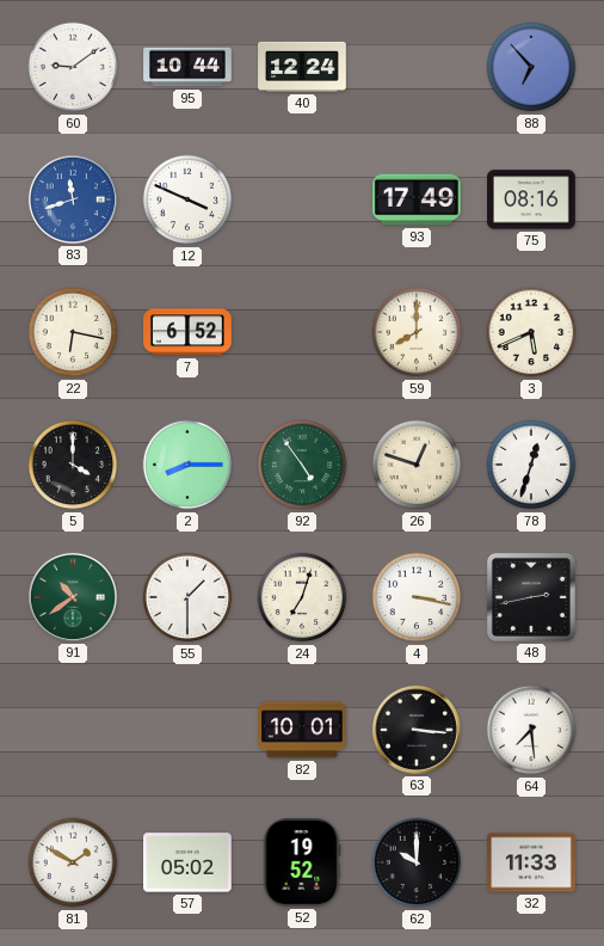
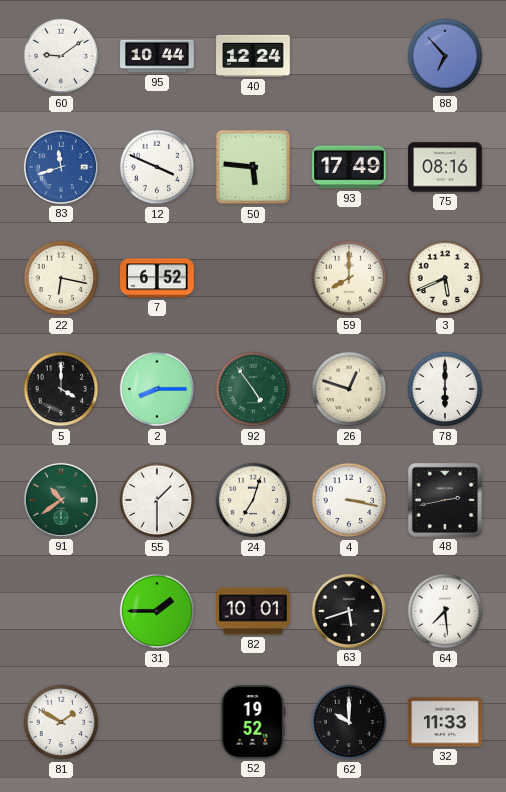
50: none -> 5:46 (253, 167)
78: 12:33 -> 6:00 (445, 389)
31: none -> 1:45 (157, 611)
63: 3:16 -> 5:42 (349, 611)
57: 05:02 -> none (187, 862)
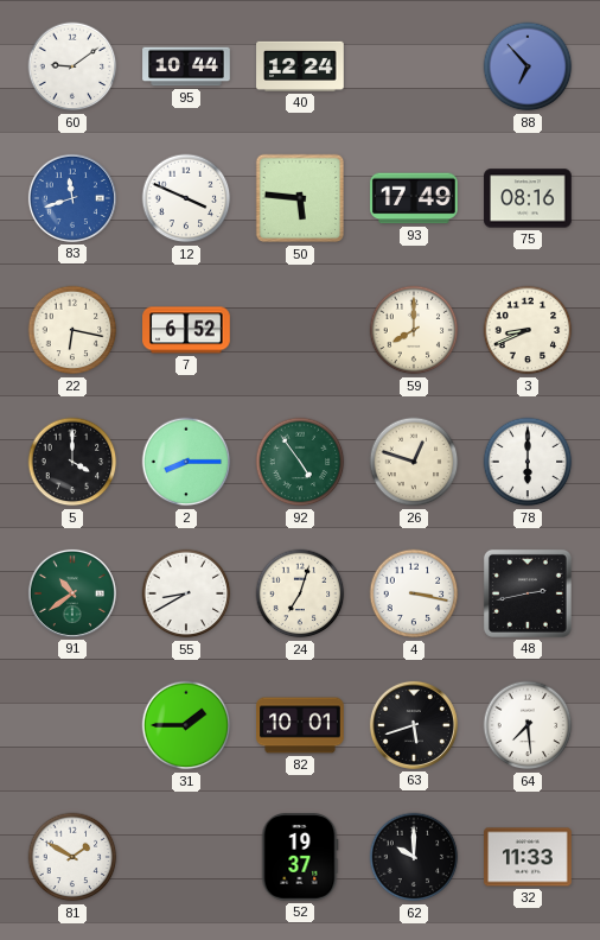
3: 5:41 -> 8:41 (528, 330)
55: 1:30 -> 8:40 (186, 593)
52: 19:52 -> 19:37 (300, 857)
